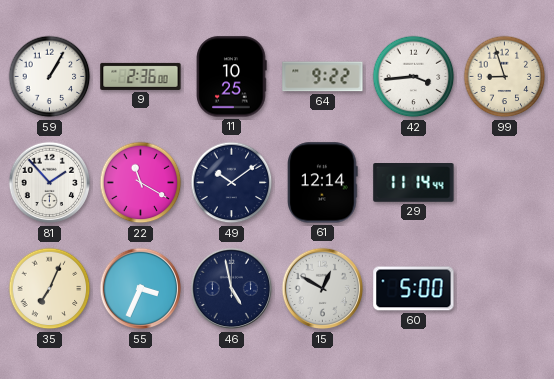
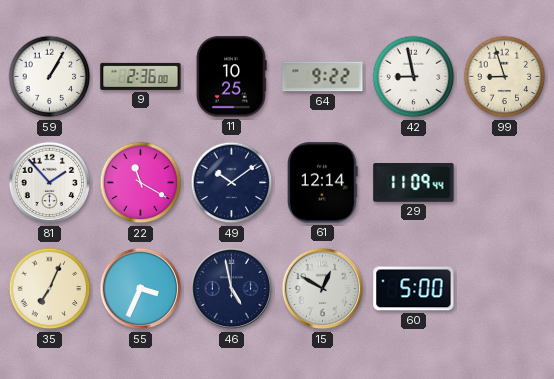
42: 3:44 -> 8:58 (414, 77)
29: 11:14 -> 11:09 (414, 183)
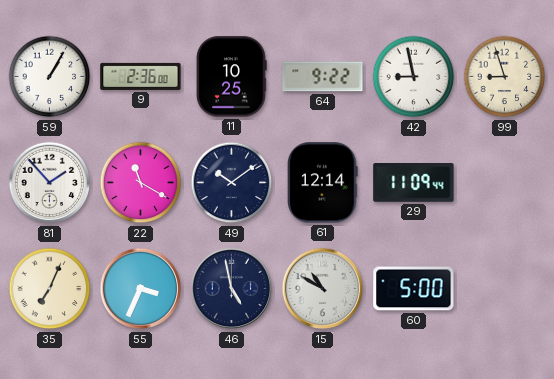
15: 12:50 -> 10:50 (323, 289)
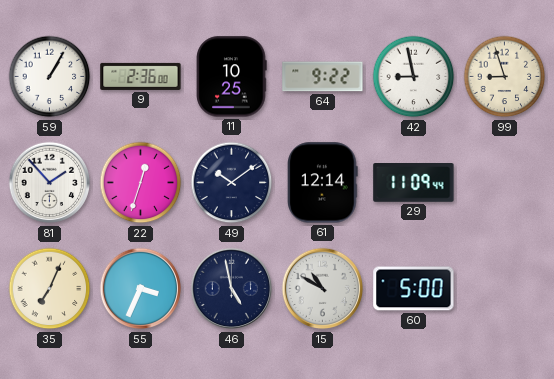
22: 11:20 -> 12:33 (141, 183)
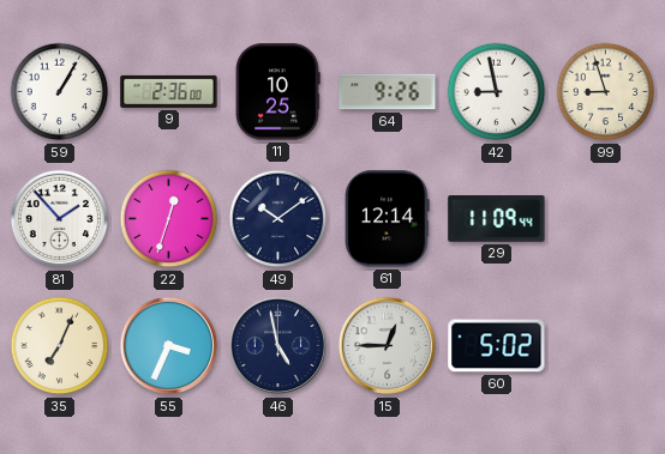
64: 9:22 -> 9:26 (388, 92)
15: 10:50 -> 12:45 (388, 346)
60: 5:00 -> 5:02 (497, 346)
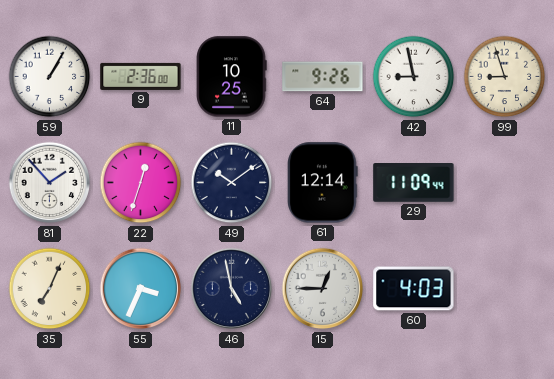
60: 5:02 -> 4:03 (414, 289)
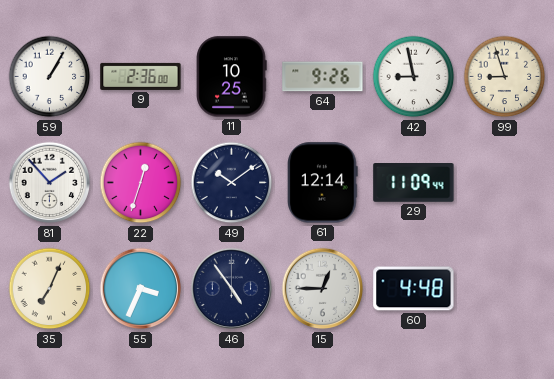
46: 4:58 -> 4:54 (232, 289)
60: 4:03 -> 4:48 (414, 289)
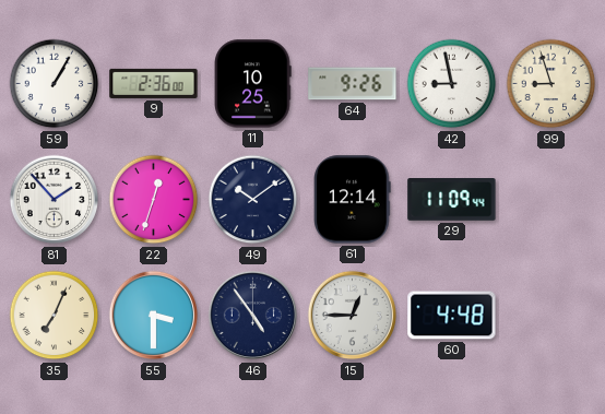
55: 3:34 -> 3:30 (154, 316)
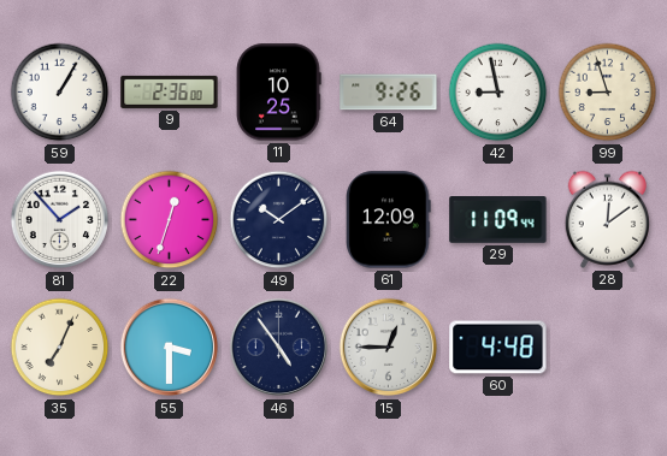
61: 12:14 -> 12:09 (389, 220)
28: none -> 12:09 (607, 219)
